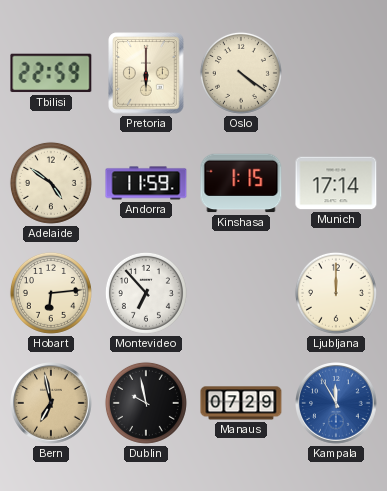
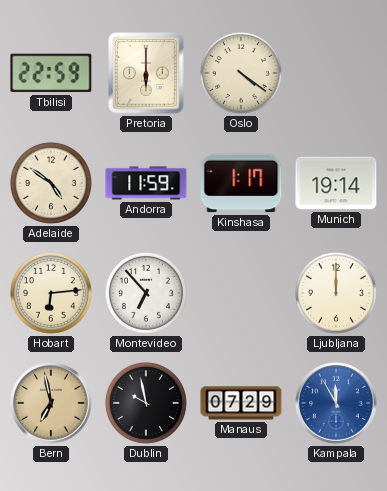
Kinshasa: 1:15 -> 1:17 (241, 183)
Munich: 17:14 -> 19:14 (336, 183)
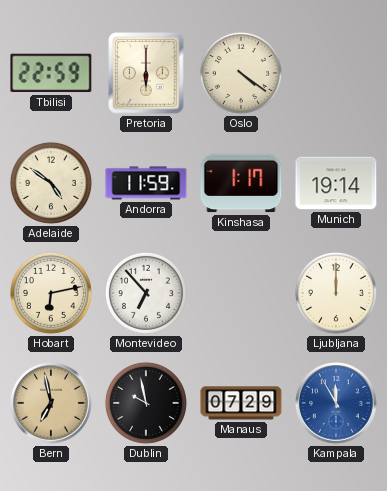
Hobart: 6:14 -> 6:13 (51, 293)
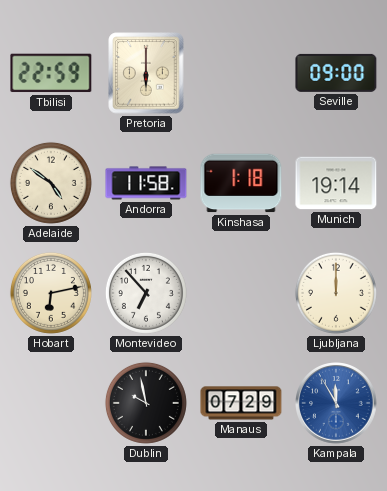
Oslo: 4:21 -> none (241, 73)
Seville: none -> 09:00 (336, 73)
Andorra: 11:59 -> 11:58 (146, 183)
Kinshasa: 1:17 -> 1:18 (241, 183)
Bern: 6:58 -> none (51, 403)
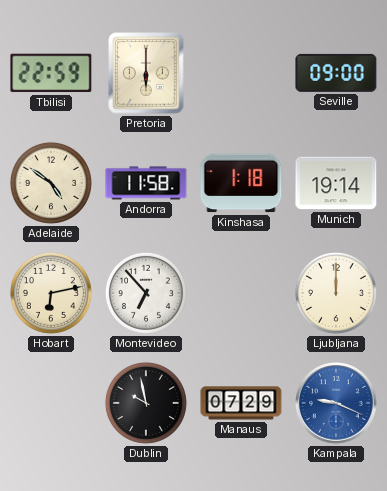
Kampala: 11:55 -> 9:19 (336, 403)
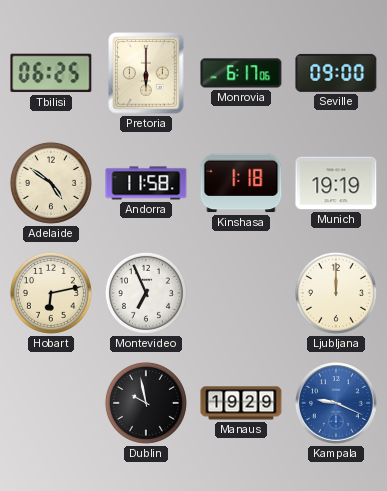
Tbilisi: 22:59 -> 06:25 (51, 73)
Monrovia: none -> 6:17 (241, 73)
Munich: 19:14 -> 19:19 (336, 183)
Montevideo: 6:53 -> 6:56 (146, 293)
Manaus: 07:29 -> 19:29 (241, 403)
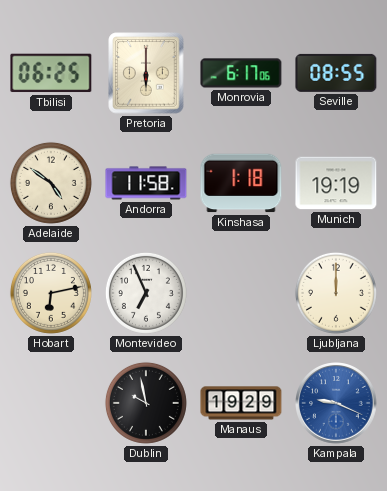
Seville: 09:00 -> 08:55 (336, 73)
